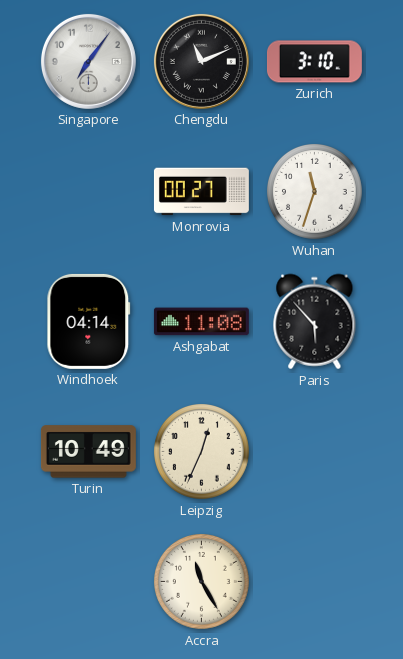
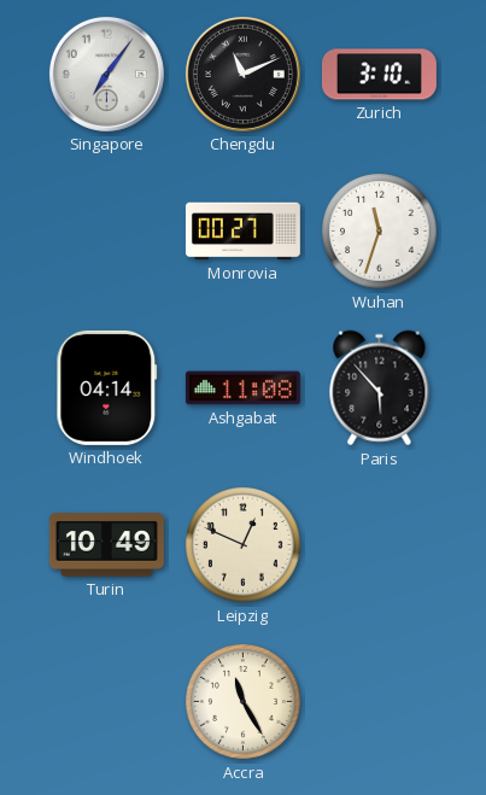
Leipzig: 12:34 -> 12:49 (244, 545)
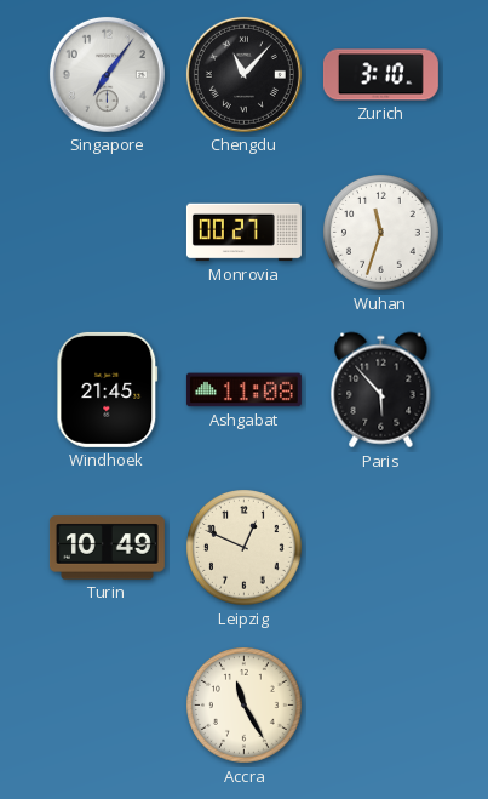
Chengdu: 11:11 -> 11:07 (243, 74)
Windhoek: 04:14 -> 21:45 (108, 389)
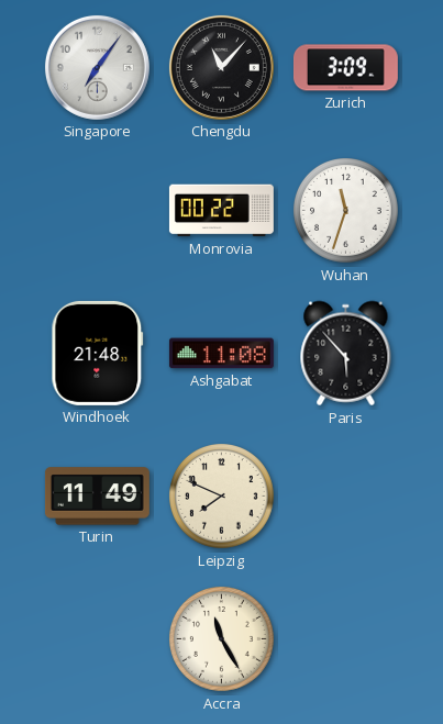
Zurich: 3:10 -> 3:09 (345, 68)
Monrovia: 00:27 -> 00:22 (221, 211)
Windhoek: 21:45 -> 21:48 (98, 353)
Turin: 10:49 -> 11:49 (97, 497)
Leipzig: 12:49 -> 7:49 (222, 497)
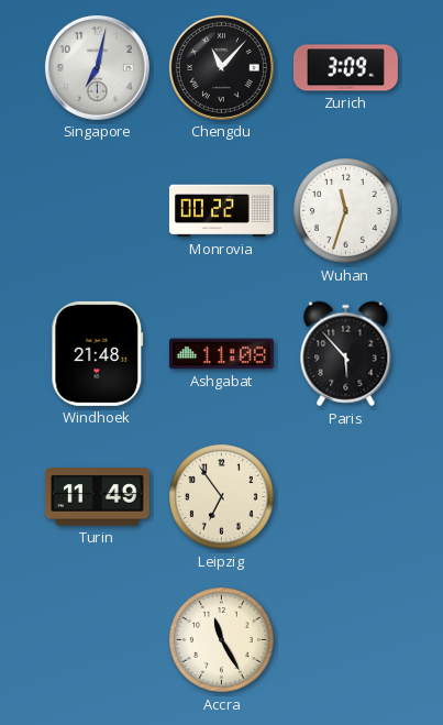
Singapore: 7:06 -> 7:02 (97, 67)
Leipzig: 7:49 -> 6:54 (222, 497)
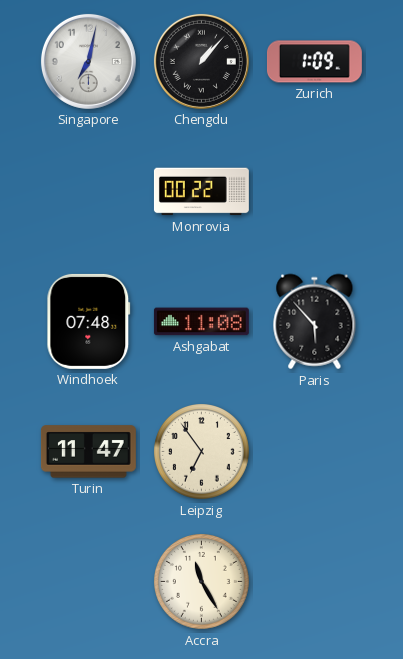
Chengdu: 11:07 -> 1:07 (201, 61)
Zurich: 3:09 -> 1:09 (314, 62)
Wuhan: 11:33 -> none (346, 211)
Windhoek: 21:48 -> 07:48 (89, 321)
Turin: 11:49 -> 11:47 (88, 452)
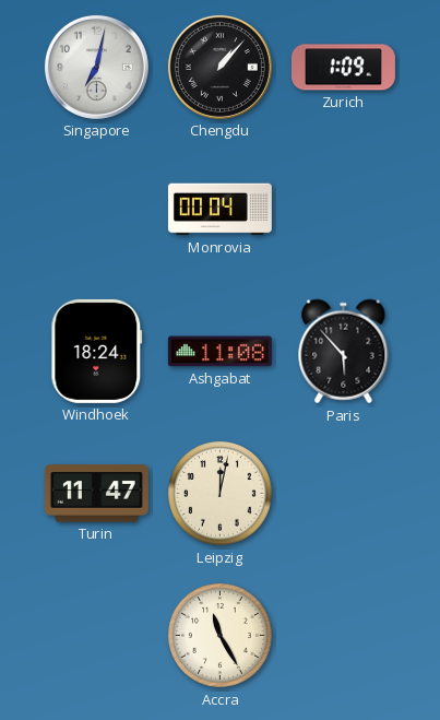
Monrovia: 00:22 -> 00:04 (219, 210)
Windhoek: 07:48 -> 18:24 (97, 351)
Leipzig: 6:54 -> 12:02 (221, 494)
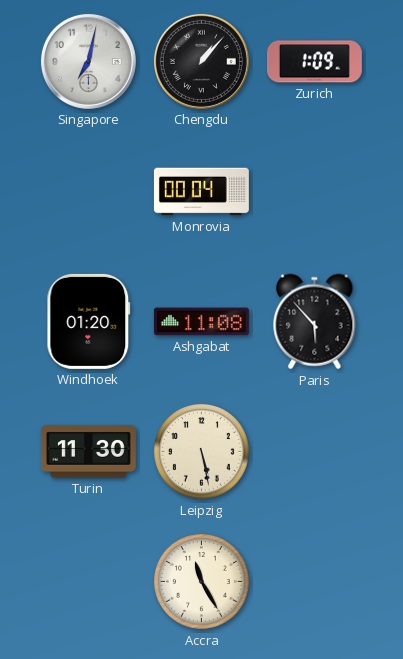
Windhoek: 18:24 -> 01:20 (89, 321)
Turin: 11:47 -> 11:30 (88, 452)
Leipzig: 12:02 -> 5:28 (202, 452)
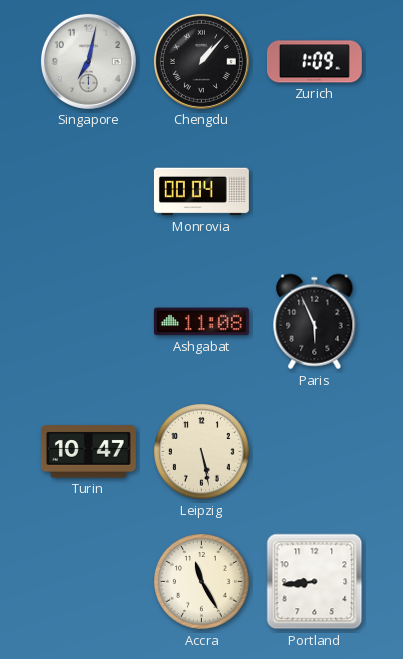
Windhoek: 01:20 -> none (89, 321)
Paris: 5:53 -> 5:56 (315, 322)
Turin: 11:30 -> 10:47 (88, 452)
Portland: none -> 8:44 (315, 582)
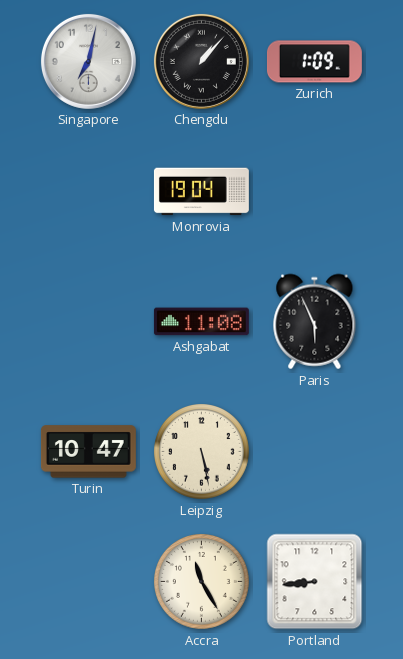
Monrovia: 00:04 -> 19:04 (201, 192)
